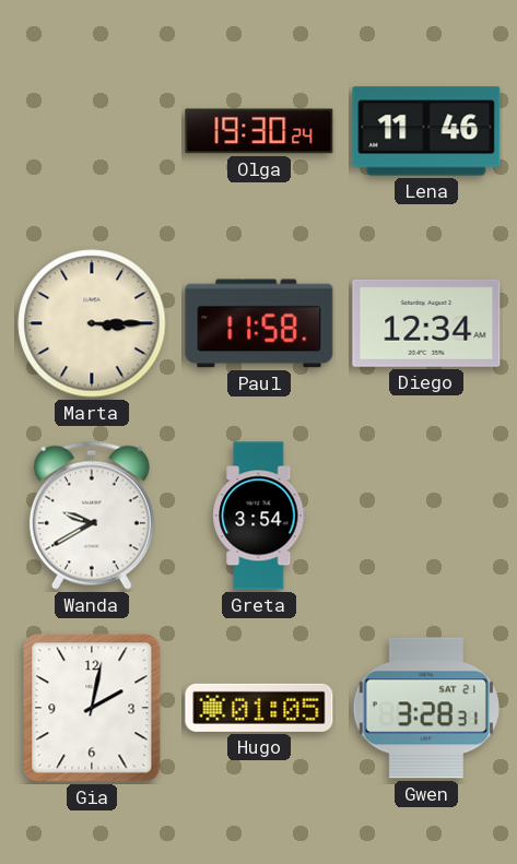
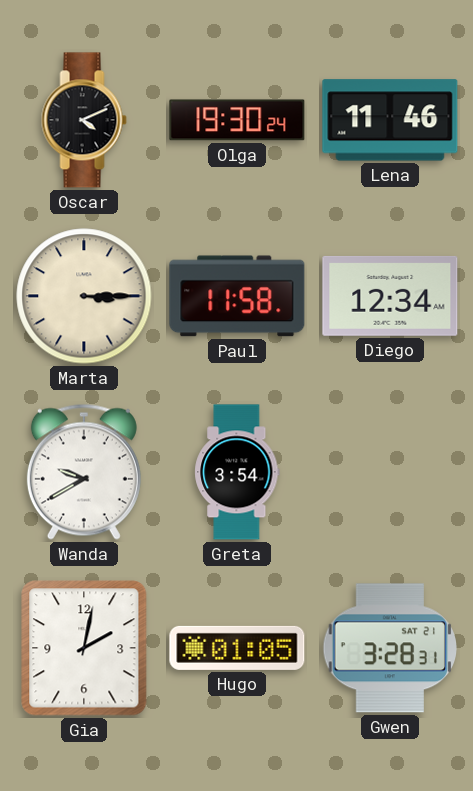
Oscar: none -> 4:11 (84, 120)
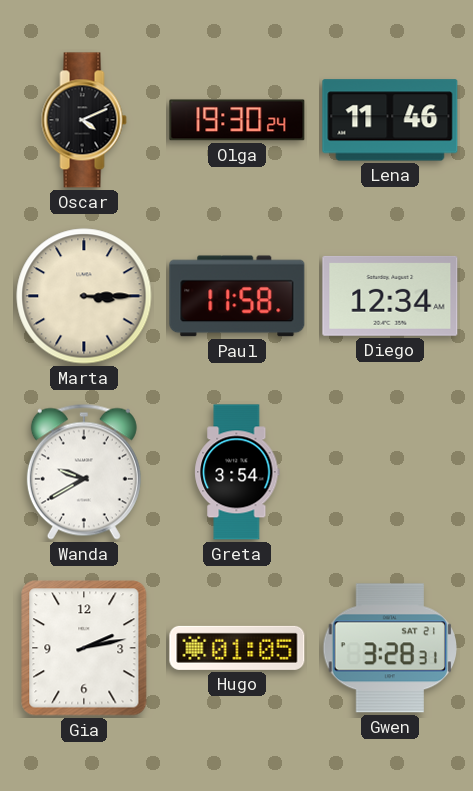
Gia: 2:02 -> 2:13 (84, 648)
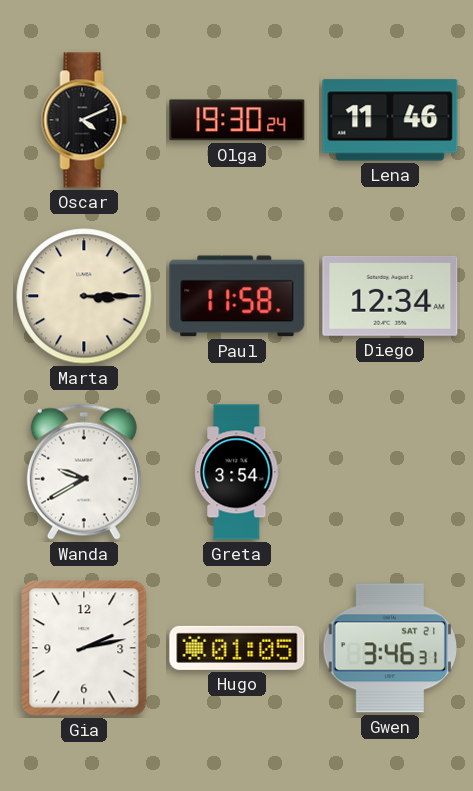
Gwen: 3:28 -> 3:46 (390, 648)
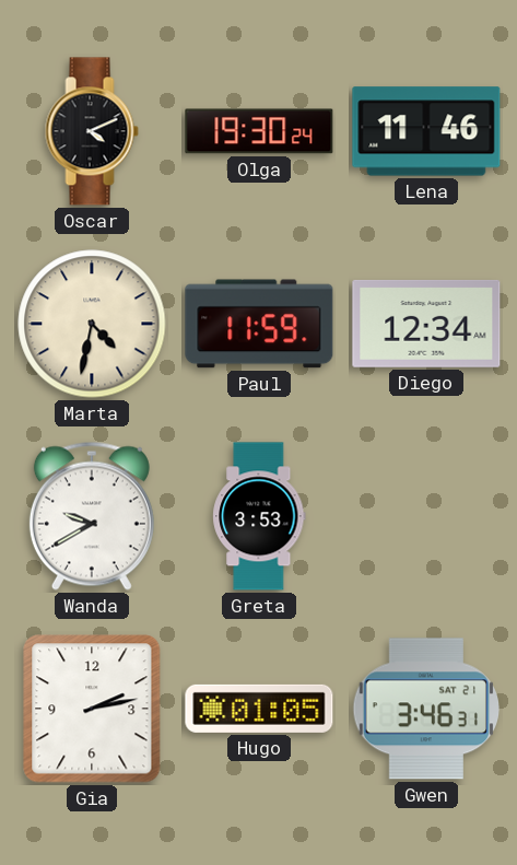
Marta: 3:15 -> 4:32 (92, 324)
Paul: 11:58 -> 11:59 (259, 324)
Greta: 3:54 -> 3:53 (259, 516)
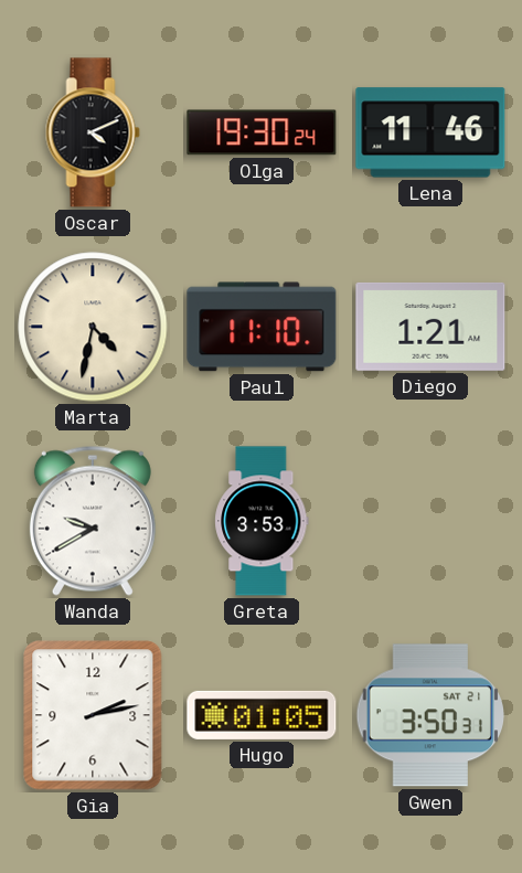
Paul: 11:59 -> 11:10 (262, 327)
Diego: 12:34 -> 1:21 (430, 327)
Gwen: 3:46 -> 3:50 (430, 715)
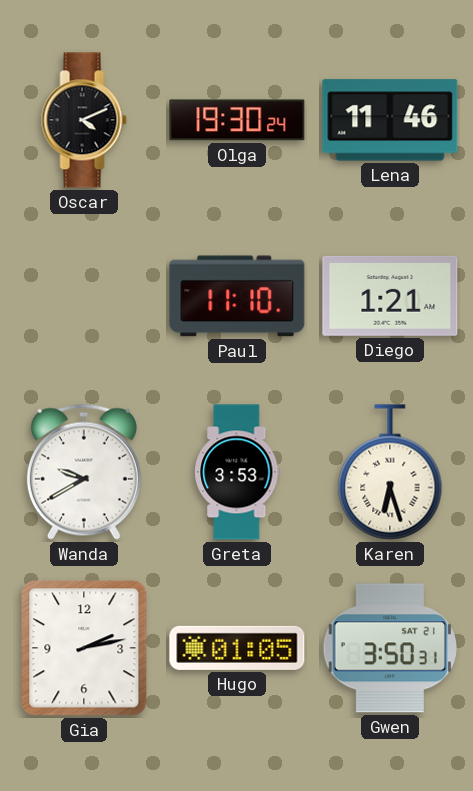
Marta: 4:32 -> none (93, 327)
Karen: none -> 6:27 (390, 472)
